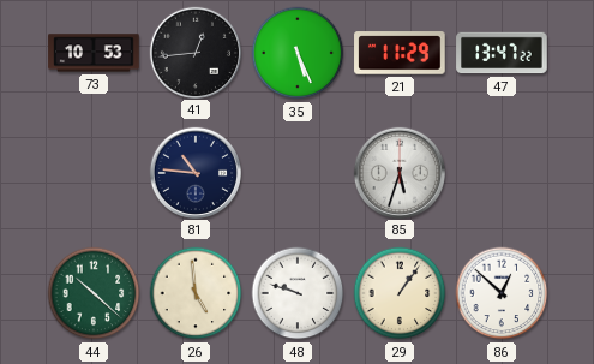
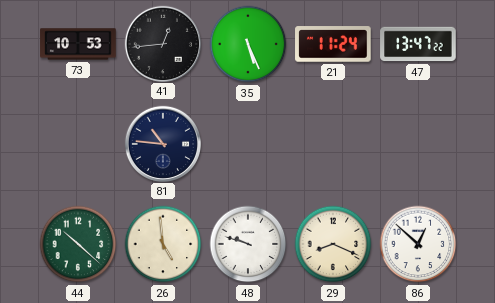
21: 11:29 -> 11:24 (333, 44)
85: 5:33 -> none (398, 172)
29: 1:06 -> 8:19 (333, 244)
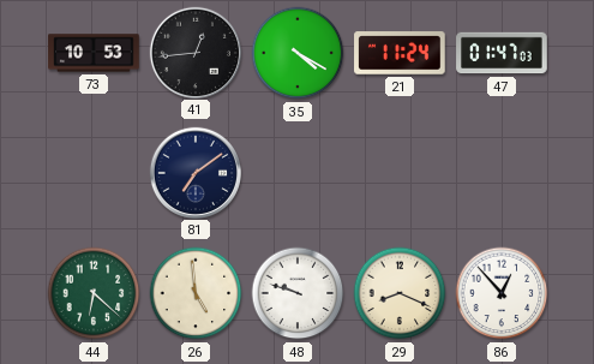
35: 5:26 -> 4:20 (298, 53)
47: 13:47 -> 01:47 (502, 53)
81: 10:46 -> 7:09 (194, 172)
44: 10:22 -> 6:22 (94, 293)
86: 12:52 -> 12:53 (502, 293)
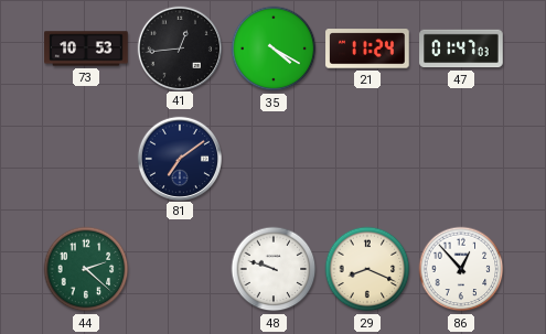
44: 6:22 -> 2:22 (86, 269)
26: 4:59 -> none (196, 293)
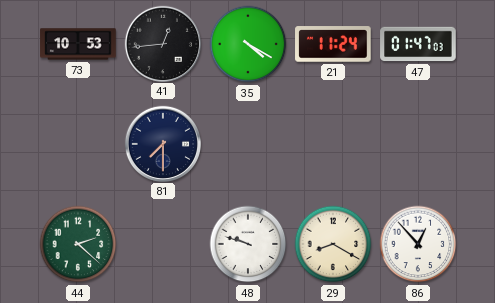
81: 7:09 -> 7:30 (162, 143)
29: 8:19 -> 8:20 (333, 244)
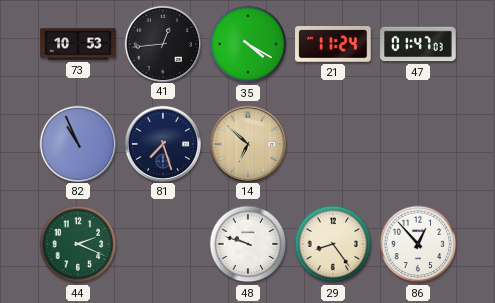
82: none -> 10:56 (77, 143)
81: 7:30 -> 7:27 (162, 143)
14: none -> 6:52 (247, 143)
44: 2:22 -> 2:19 (78, 244)
29: 8:20 -> 8:24 (333, 244)
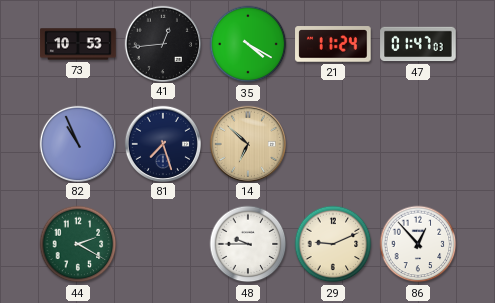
44: 2:19 -> 2:20 (78, 244)
48: 9:48 -> 9:45 (248, 244)
29: 8:24 -> 9:11 (333, 244)
